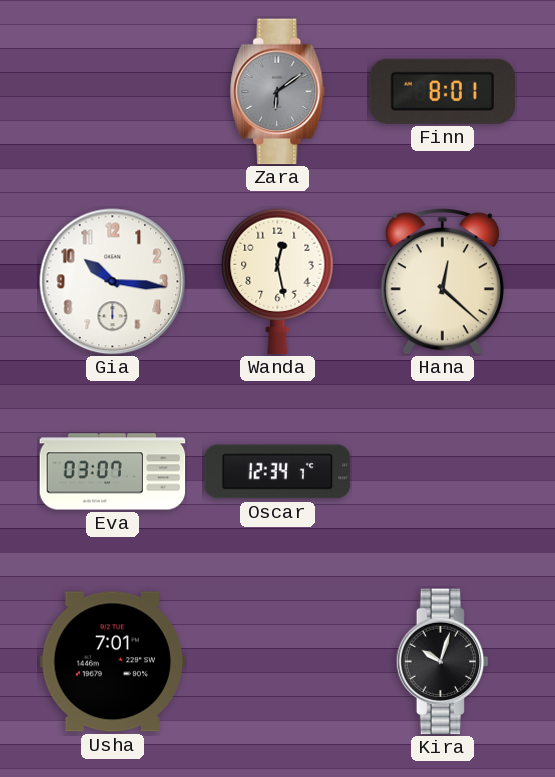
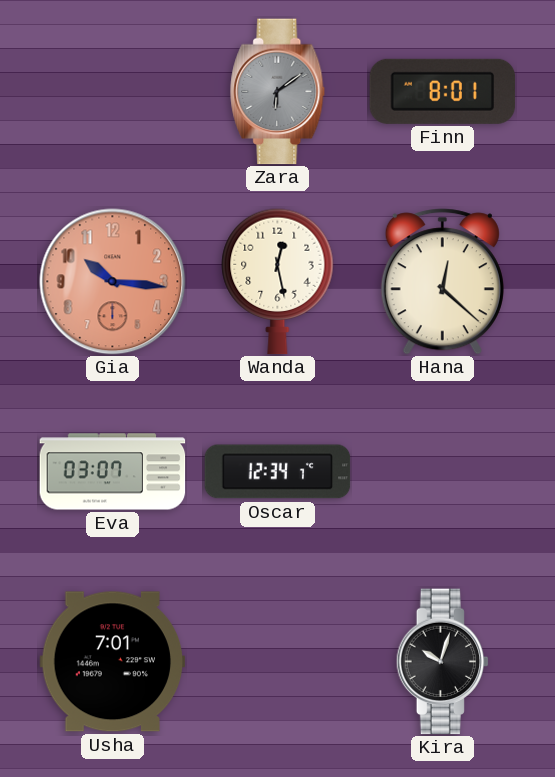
Gia dial: white -> salmon (113, 282)
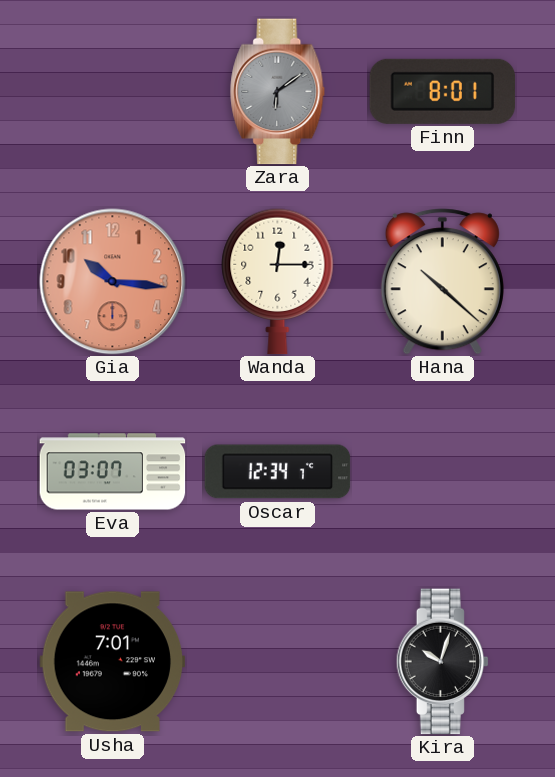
Wanda: 12:28 -> 12:15 (278, 282)
Hana: 12:22 -> 10:22 (442, 282)
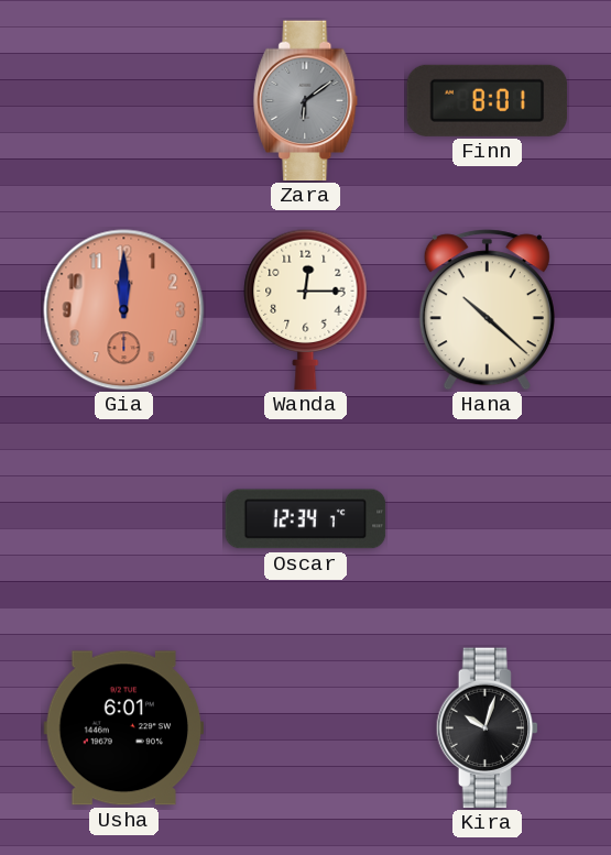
Gia: 10:16 -> 12:00 (124, 310)
Eva: 03:07 -> none (113, 472)
Usha: 7:01 -> 6:01 (124, 728)
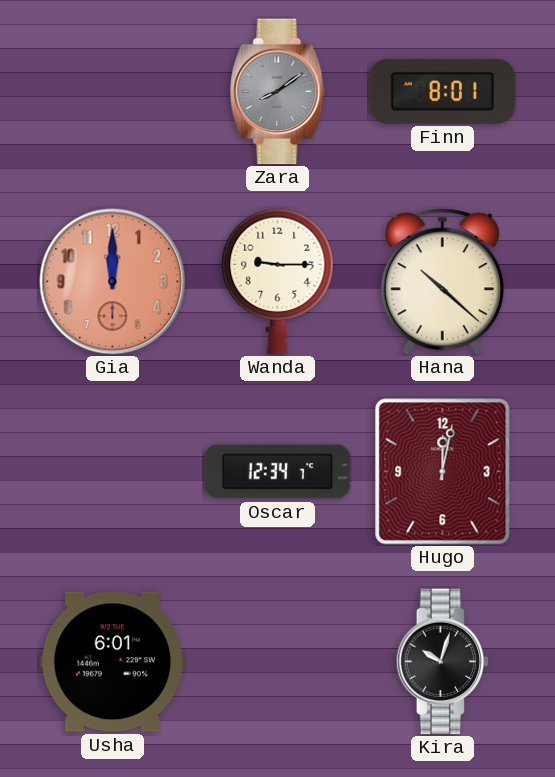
Zara: 6:09 -> 8:09 (278, 92)
Wanda: 12:15 -> 9:15 (278, 282)
Hugo: none -> 12:02 (443, 472)
